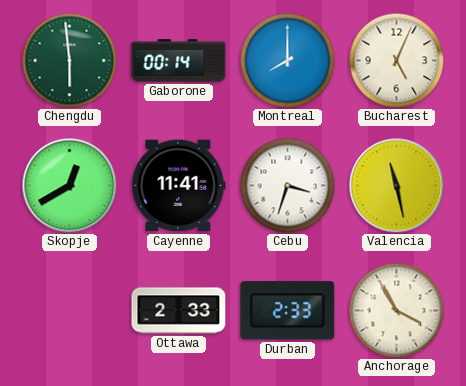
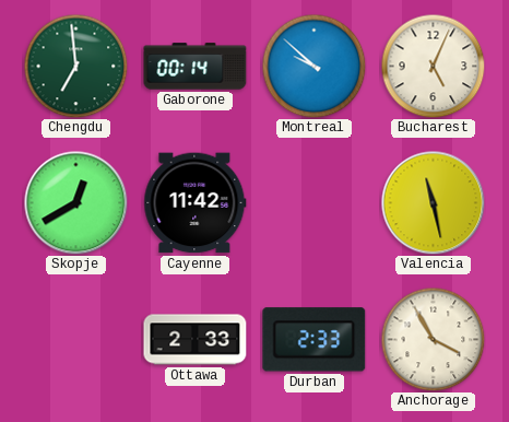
Chengdu: 5:59 -> 6:59 (75, 66)
Montreal: 8:00 -> 9:52 (313, 66)
Cayenne: 11:41 -> 11:42 (196, 203)
Cebu: 3:33 -> none (287, 185)
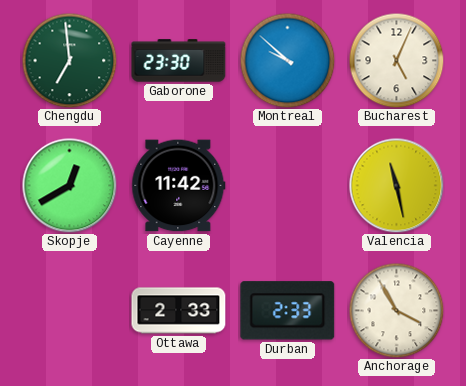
Gaborone: 00:14 -> 23:30 (179, 61)
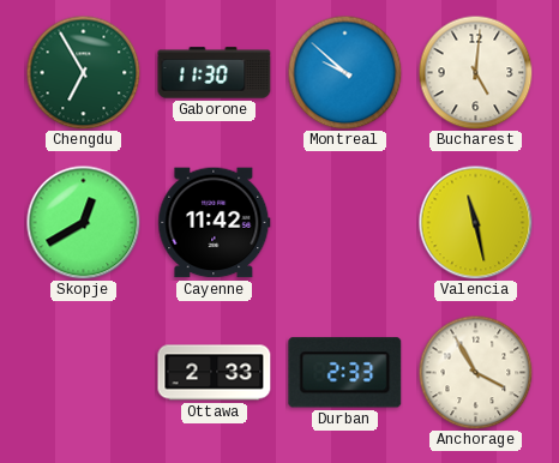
Chengdu: 6:59 -> 6:55 (83, 72)
Gaborone: 23:30 -> 11:30 (215, 73)
Bucharest: 5:04 -> 5:01 (475, 72)
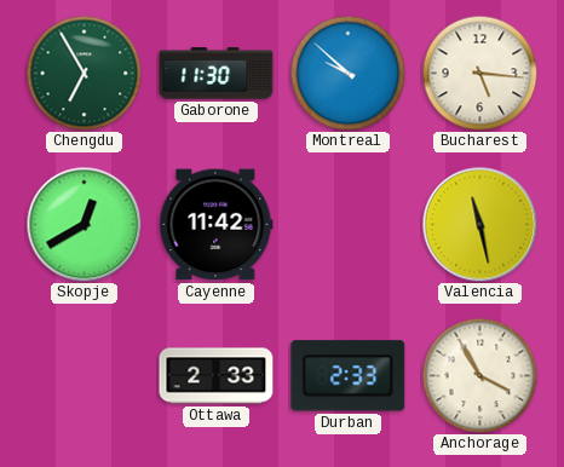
Bucharest: 5:01 -> 5:16 (479, 73)
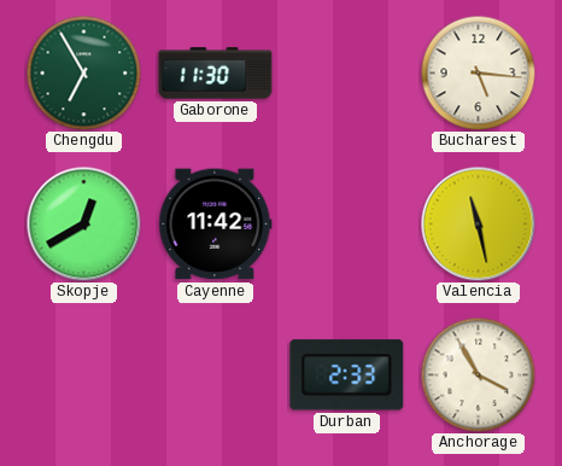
Montreal: 9:52 -> none (347, 73)
Ottawa: 2:33 -> none (217, 376)
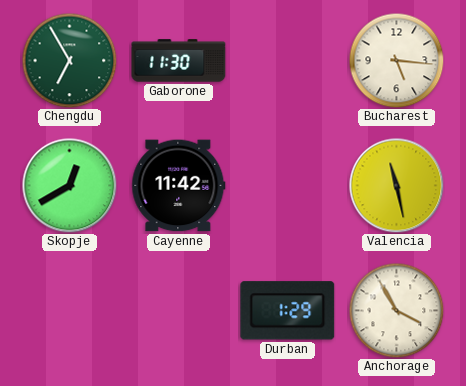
Durban: 2:33 -> 1:29 (288, 311)
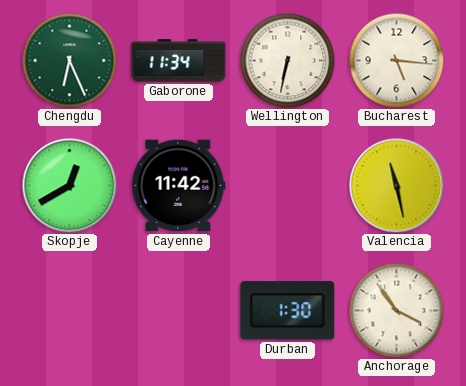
Chengdu: 6:55 -> 6:26 (69, 60)
Gaborone: 11:30 -> 11:34 (179, 61)
Wellington: none -> 6:32 (287, 60)
Durban: 1:29 -> 1:30 (288, 311)
Anchorage: 3:55 -> 3:54 (396, 310)
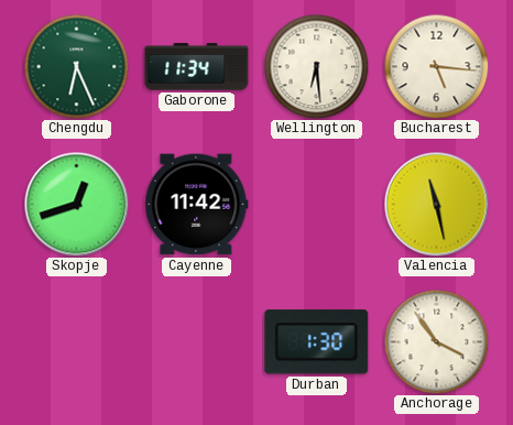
Wellington: 6:32 -> 6:29 (316, 66)
Skopje: 12:40 -> 12:42 (76, 204)
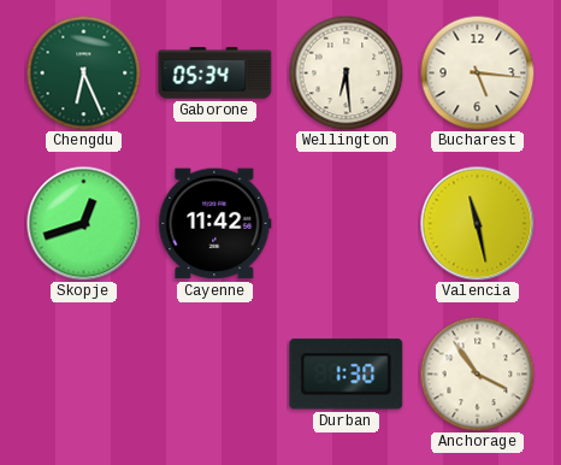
Gaborone: 11:34 -> 05:34 (215, 73)
